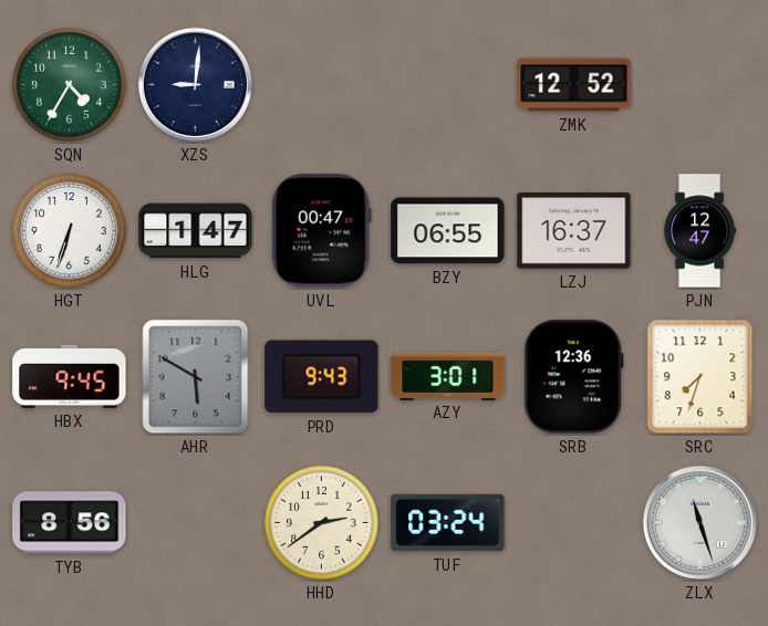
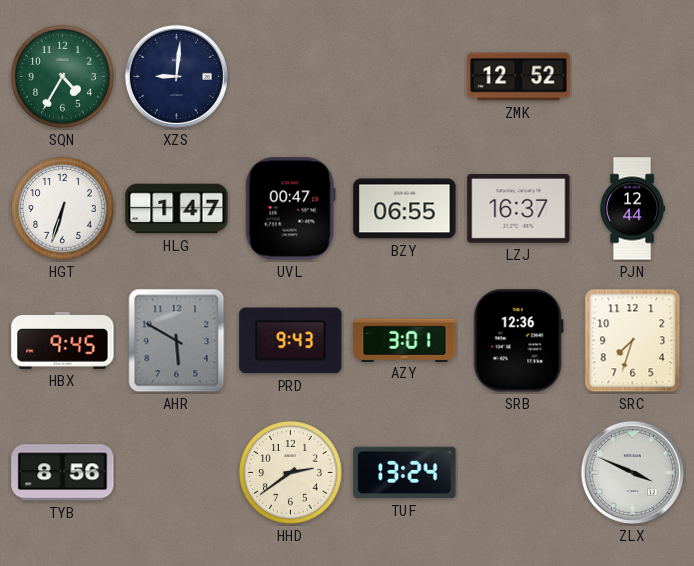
PJN: 12:47 -> 12:44 (632, 209)
TUF: 03:24 -> 13:24 (405, 473)
ZLX: 11:27 -> 3:49 (632, 472)
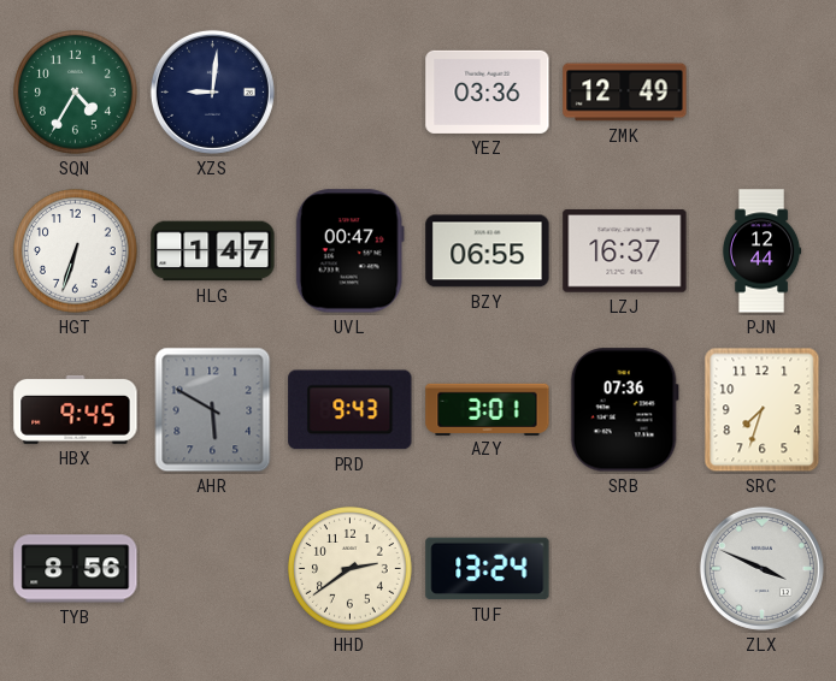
YEZ: none -> 03:36 (488, 91)
ZMK: 12:52 -> 12:49 (625, 93)
SRB: 12:36 -> 07:36 (624, 410)
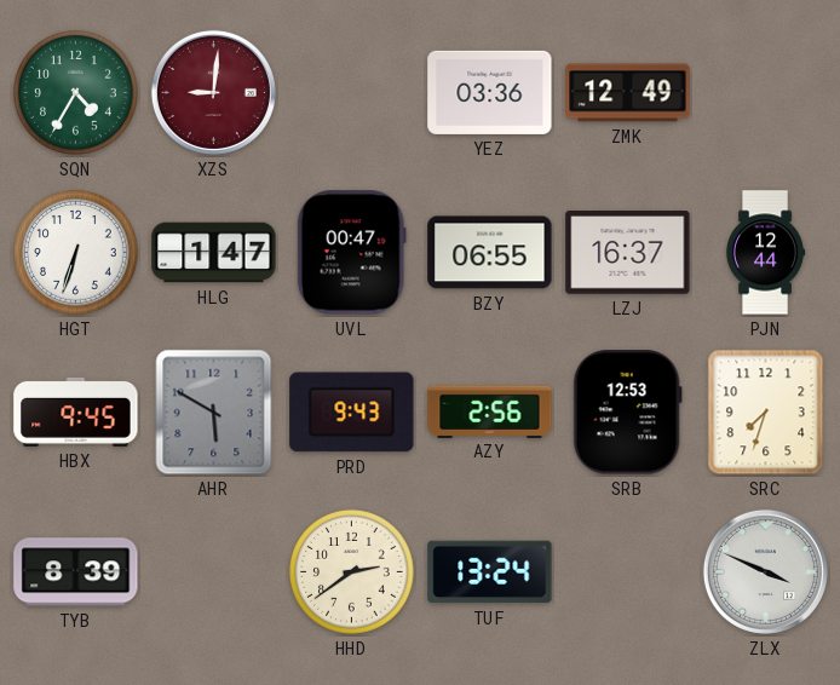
XZS dial: navy -> burgundy (213, 92)
AZY: 3:01 -> 2:56 (490, 411)
SRB: 07:36 -> 12:53 (627, 413)
TYB: 8:56 -> 8:39 (76, 572)
